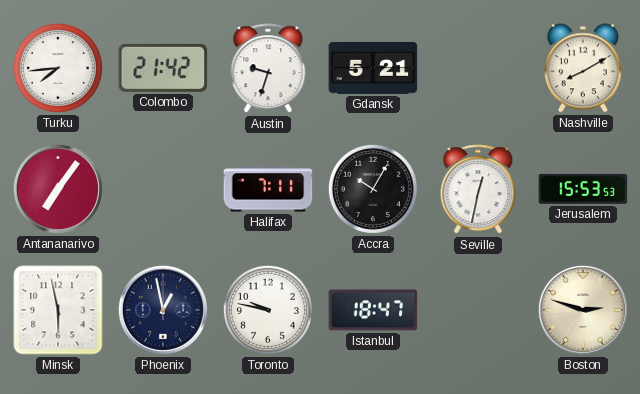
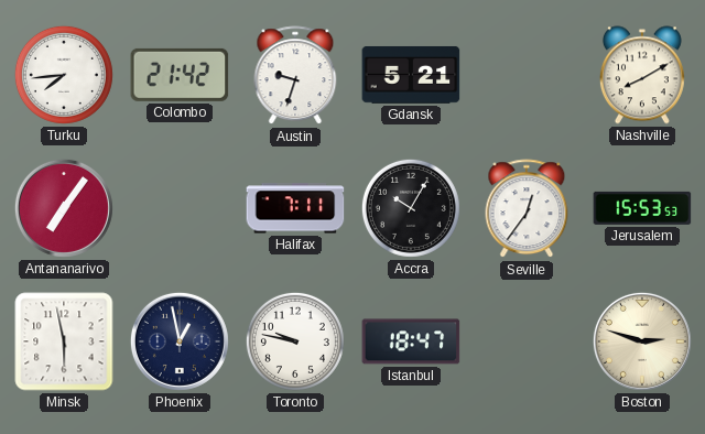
Seville: 12:32 -> 12:36 (527, 209)
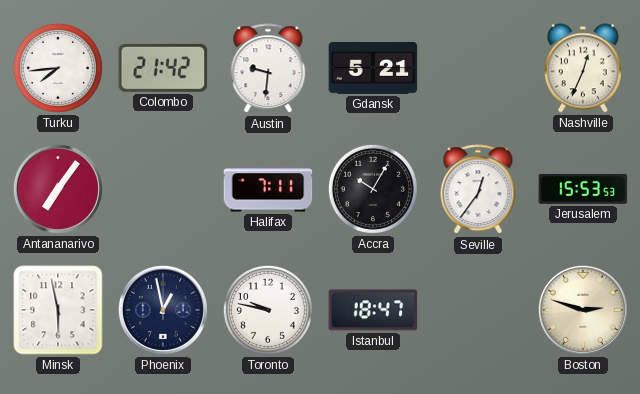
Austin: 9:33 -> 9:31 (268, 69)
Nashville: 8:10 -> 12:34 (583, 68)
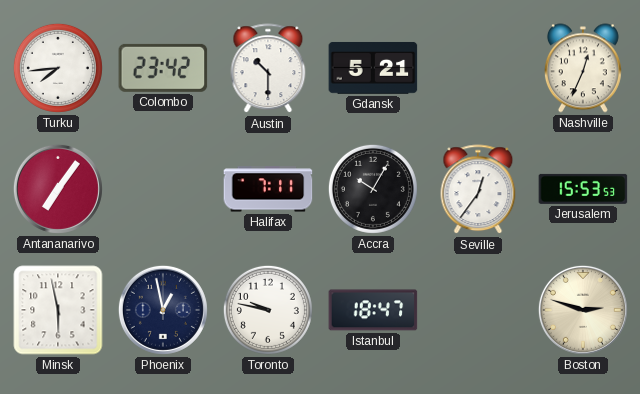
Colombo: 21:42 -> 23:42 (163, 68)
Austin: 9:31 -> 10:30 (268, 69)
